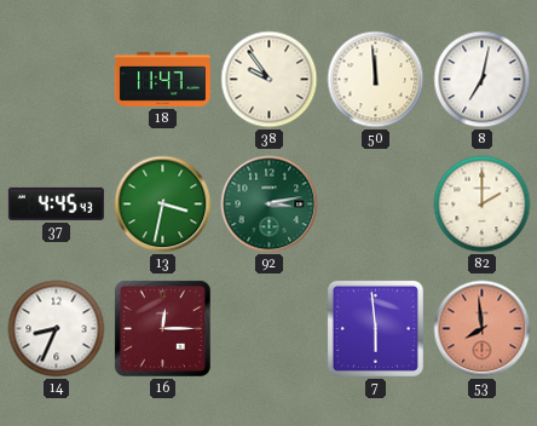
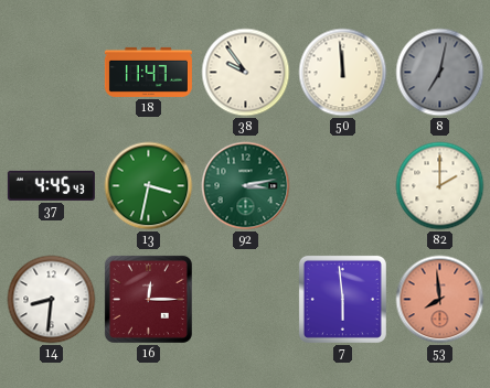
8 dial: white -> grey (440, 73)
14: 8:34 -> 8:31 (52, 300)
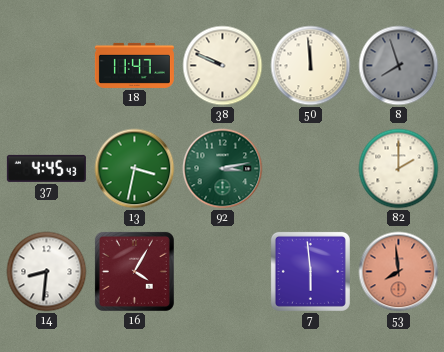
38: 9:54 -> 9:49 (223, 66)
8: 7:02 -> 7:57 (399, 66)
16: 12:15 -> 4:05 (134, 271)
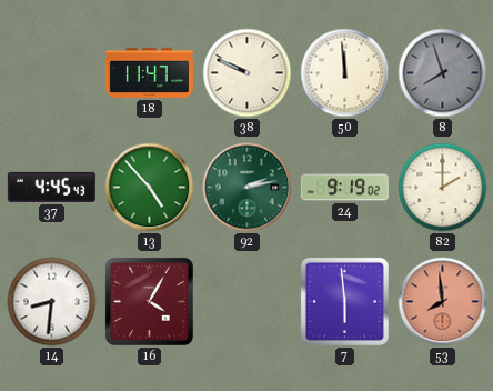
13: 3:32 -> 4:53 (150, 188)
92: 3:13 -> 2:13 (248, 188)
24: none -> 9:19 (344, 188)
